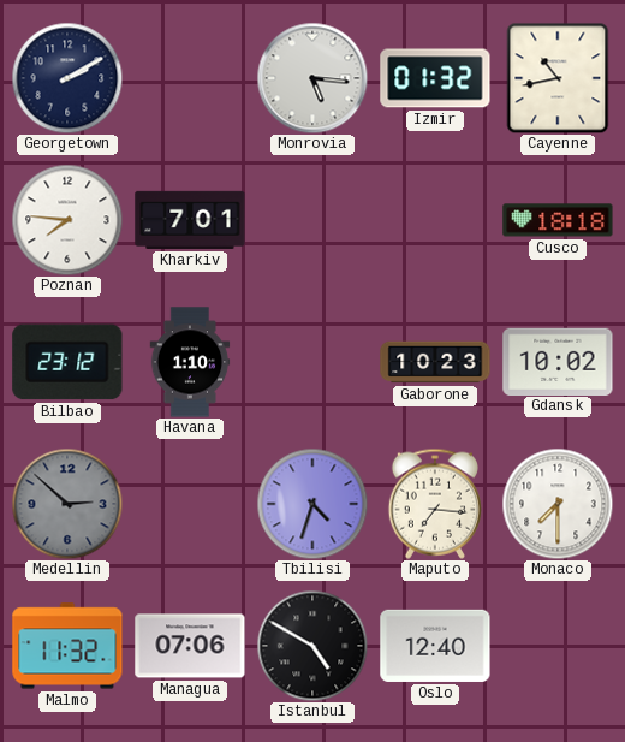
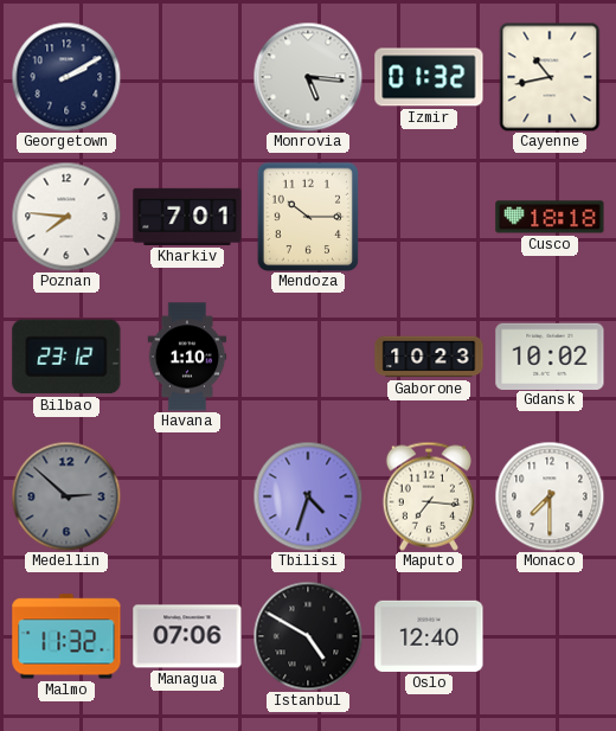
Mendoza: none -> 10:15 (308, 217)
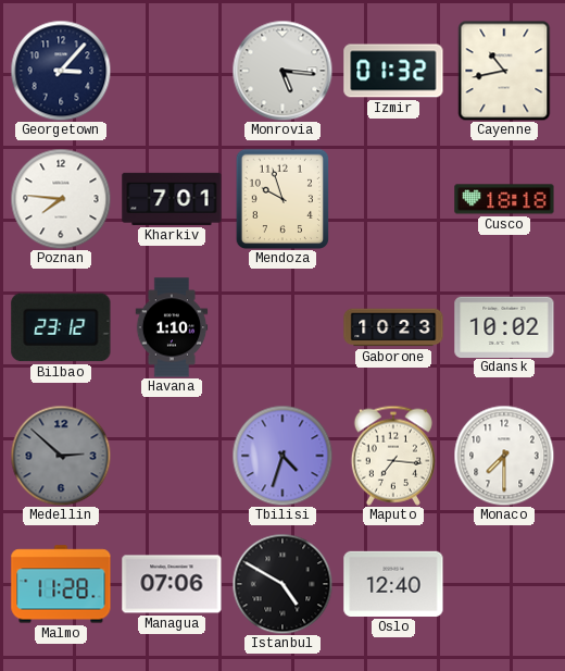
Georgetown: 2:10 -> 3:07 (61, 71)
Mendoza: 10:15 -> 9:57 (282, 199)
Malmo: 11:32 -> 11:28 (61, 584)
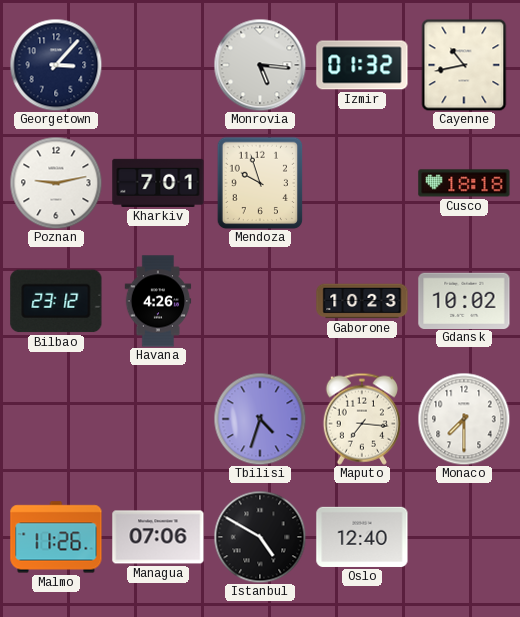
Poznan: 7:46 -> 9:13 (56, 183)
Havana: 1:10 -> 4:26 (158, 301)
Medellin: 2:52 -> none (61, 456)
Malmo: 11:28 -> 11:26 (56, 537)
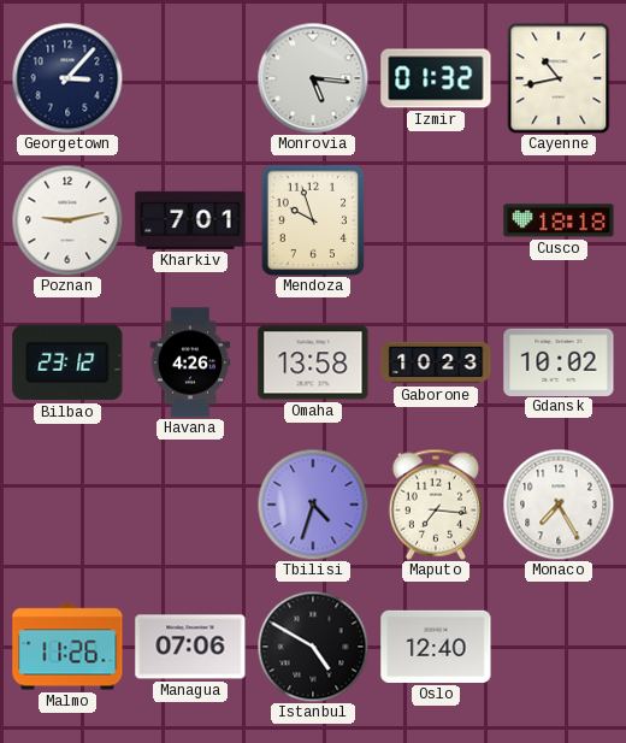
Omaha: none -> 13:58 (313, 362)
Monaco: 7:30 -> 7:25 (559, 505)
